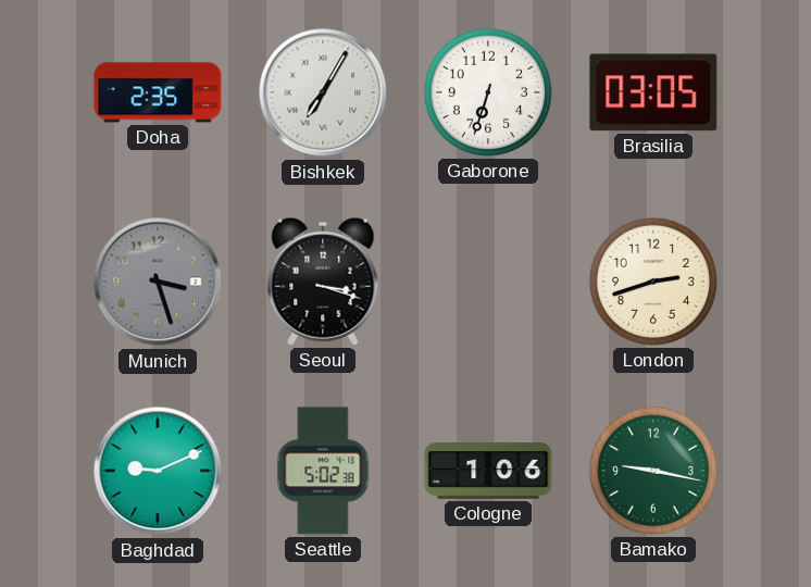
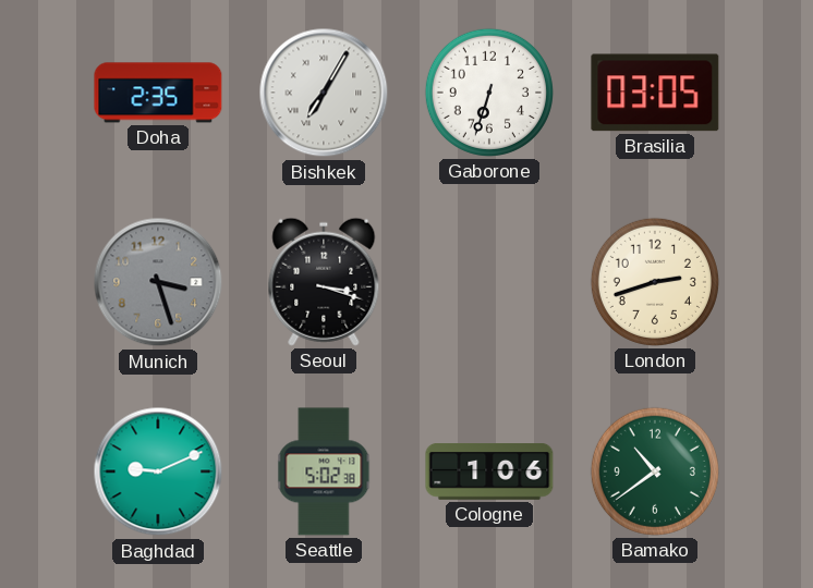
Bamako: 9:17 -> 10:39 (655, 471)
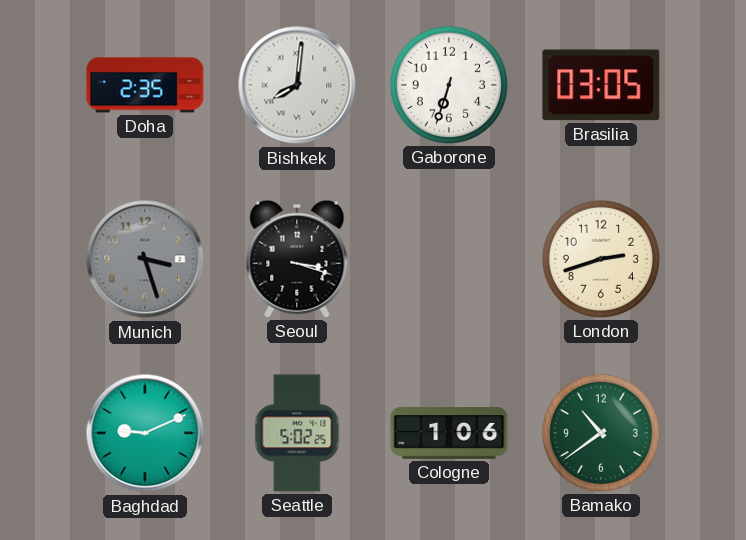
Bishkek: 7:05 -> 8:01 (297, 85)
Seattle: 5:02:38 -> 5:02:25 (297, 433)
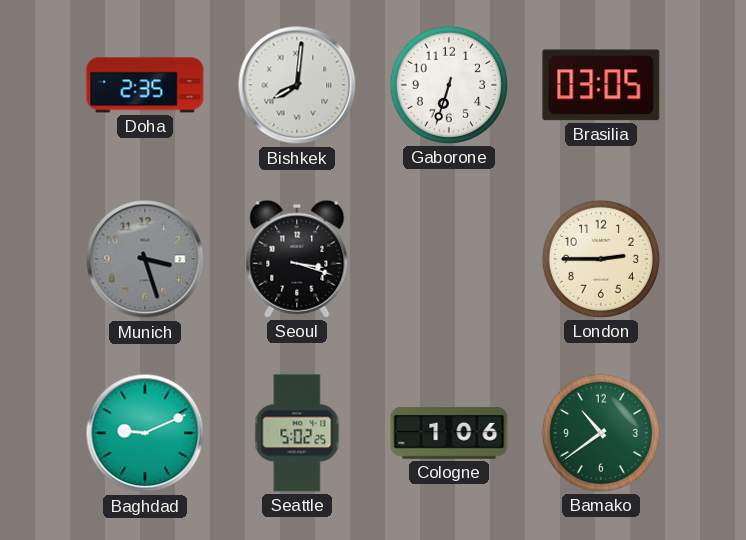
London: 2:42 -> 2:45 (601, 259)
